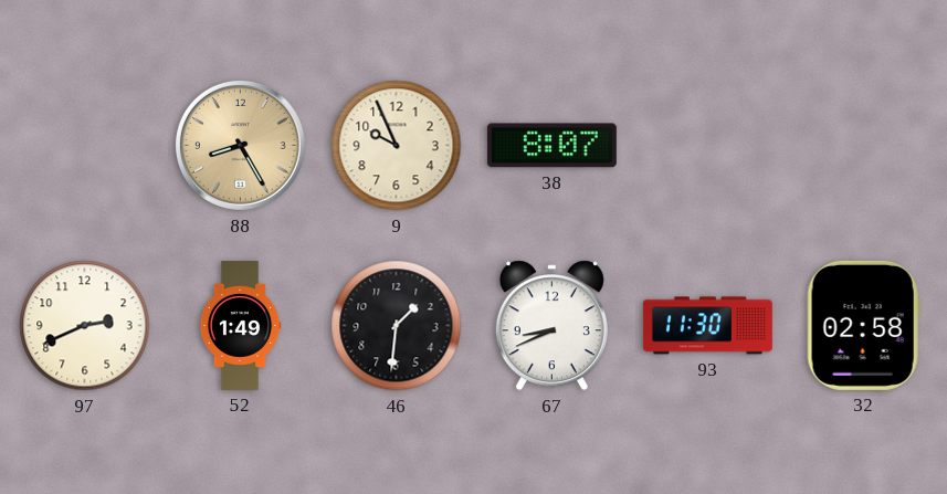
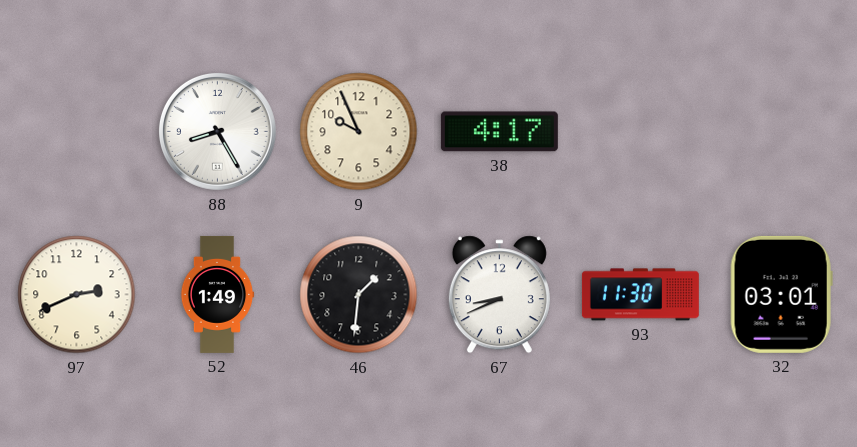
88 dial: champagne -> white (217, 131)
38: 8:07 -> 4:17 (499, 132)
32: 02:58 -> 03:01 (781, 294)
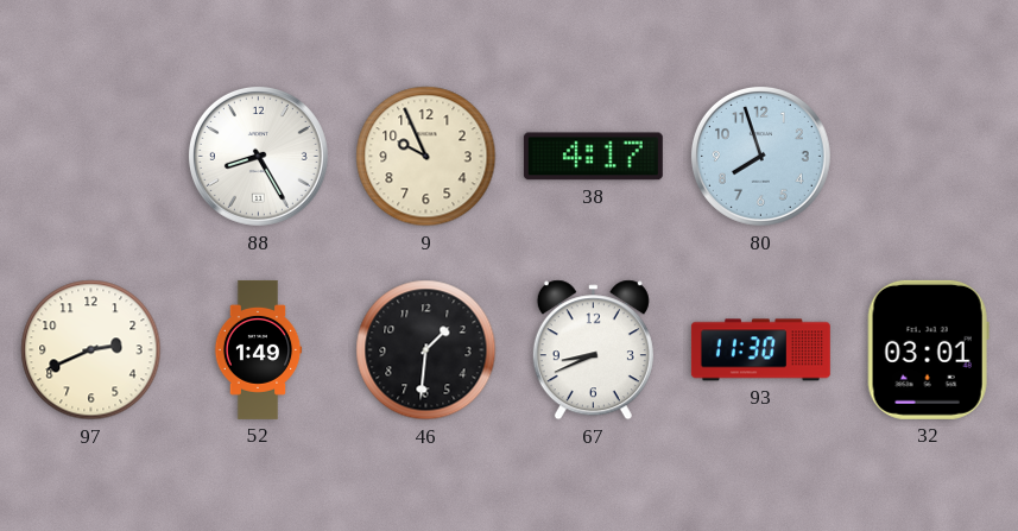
80: none -> 7:57 (760, 156)
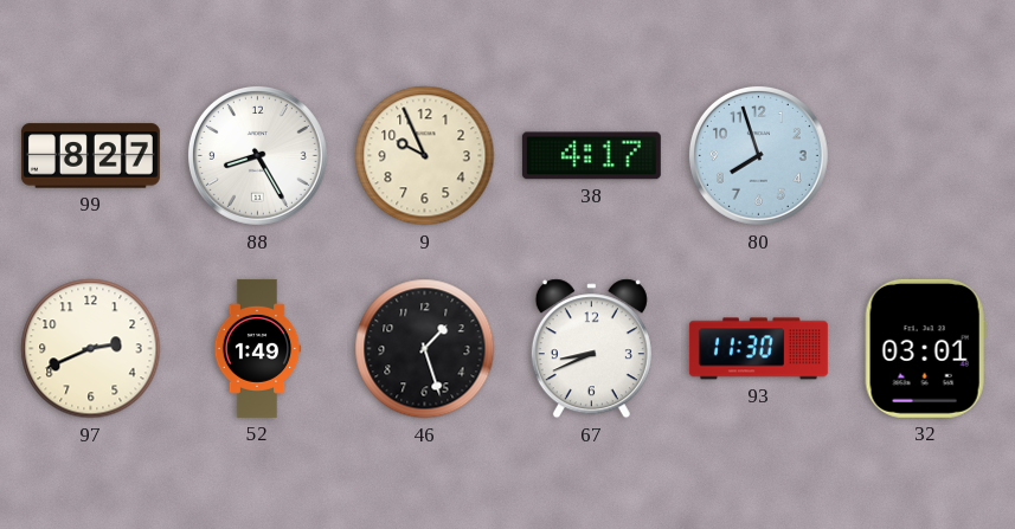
99: none -> 8:27 (90, 156)
46: 1:31 -> 1:27 (425, 349)
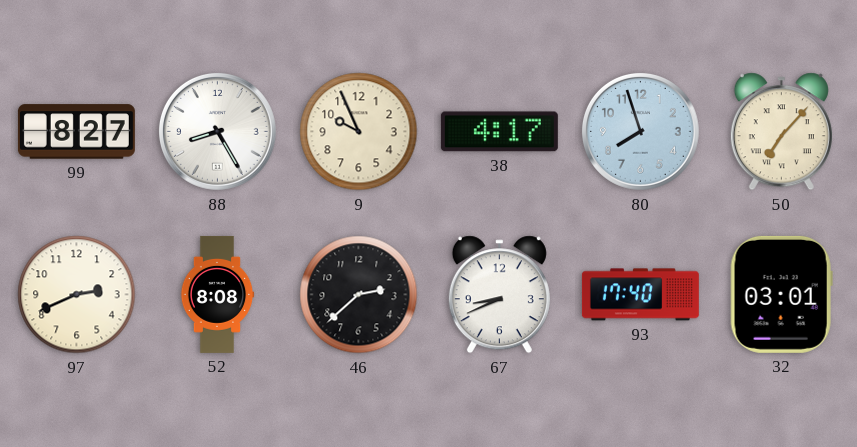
50: none -> 7:07 (781, 132)
52: 1:49 -> 8:08 (217, 294)
46: 1:27 -> 2:38 (359, 295)
93: 11:30 -> 17:40 (640, 295)
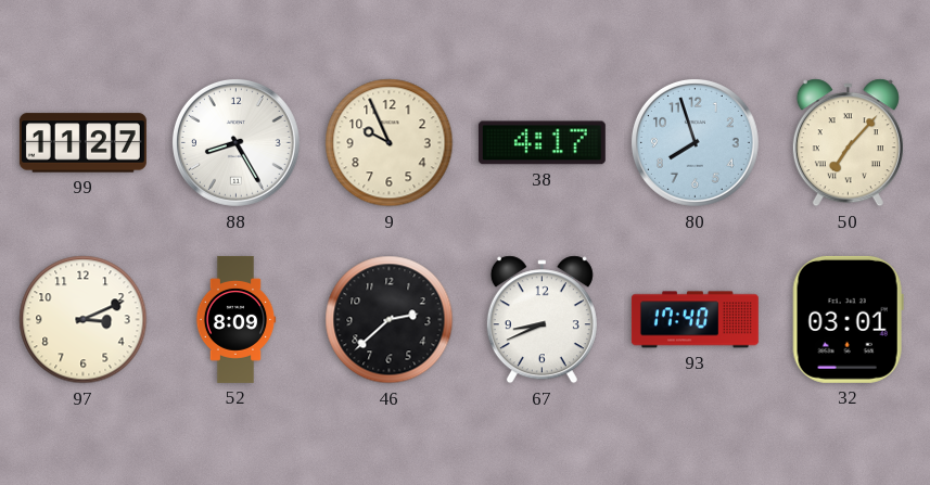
99: 8:27 -> 11:27 (82, 143)
97: 2:41 -> 3:11 (84, 320)
52: 8:08 -> 8:09 (235, 319)
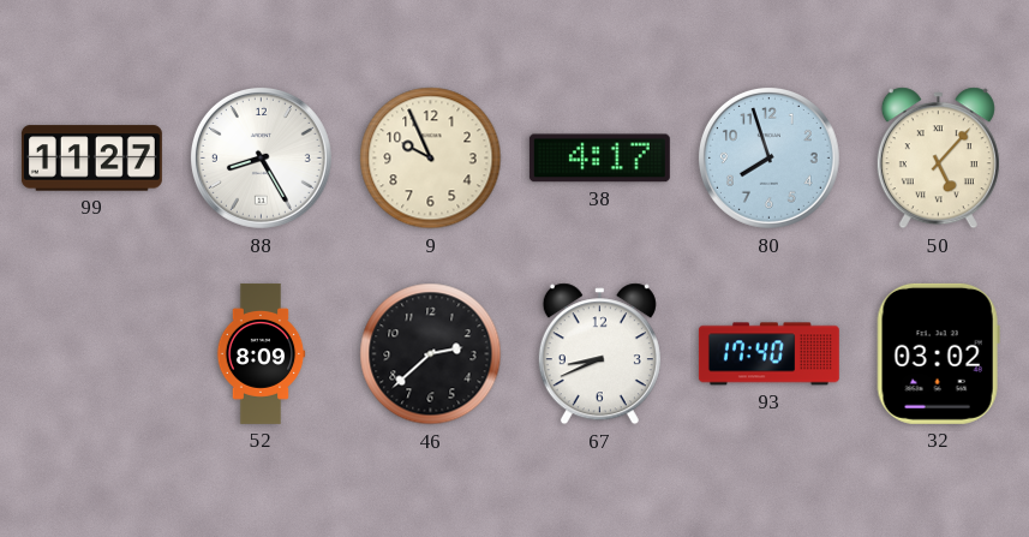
50: 7:07 -> 5:07 (938, 159)
97: 3:11 -> none (84, 320)
32: 03:01 -> 03:02 (938, 353)
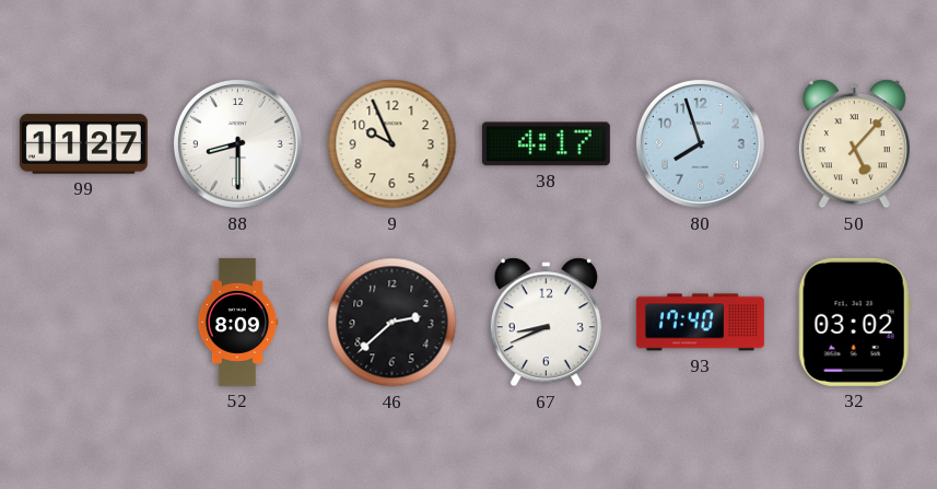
88: 8:25 -> 8:30 (237, 143)
